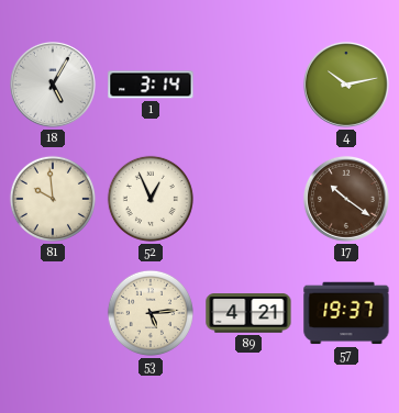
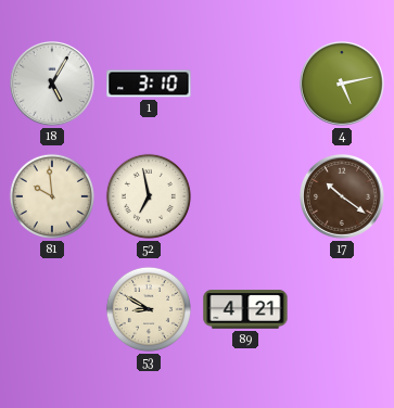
1: 3:14 -> 3:10 (149, 84)
4: 10:13 -> 5:13 (342, 84)
52: 12:56 -> 6:58 (149, 196)
53: 5:14 -> 8:50 (149, 309)
57: 19:37 -> none (346, 313)
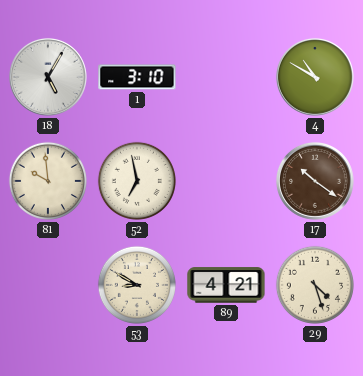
4: 5:13 -> 10:50 (315, 77)
29: none -> 4:27 (315, 285)
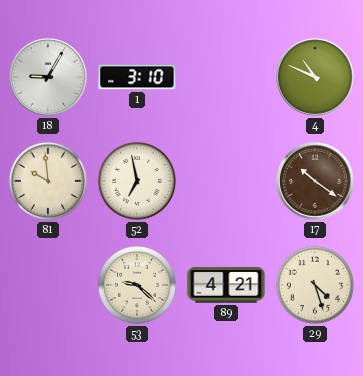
18: 5:05 -> 9:05 (48, 77)
4: 10:50 -> 10:49 (315, 77)
53: 8:50 -> 9:22 (137, 285)
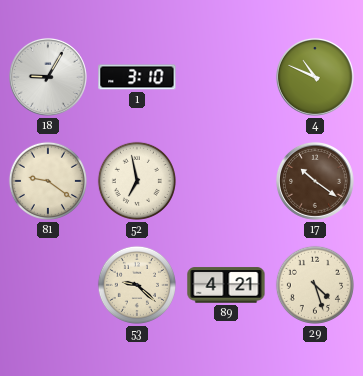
81: 9:59 -> 9:21 (48, 181)
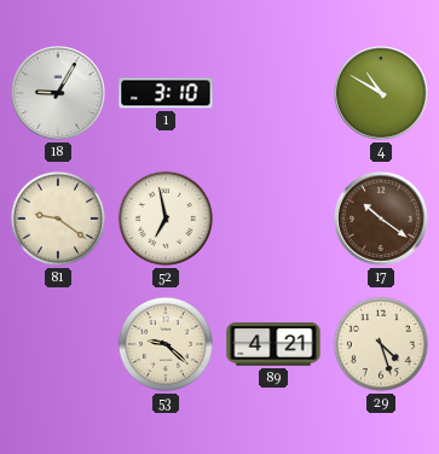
4: 10:49 -> 10:50 (381, 93)
